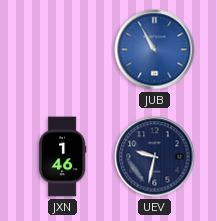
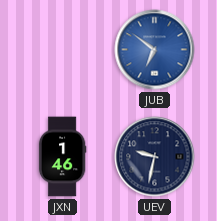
JUB: 10:55 -> 6:51 (155, 50)
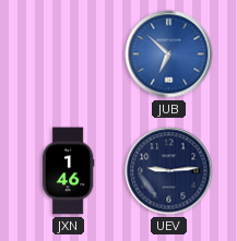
JUB: 6:51 -> 6:52 (169, 55)
UEV: 9:32 -> 9:14 (169, 171)
